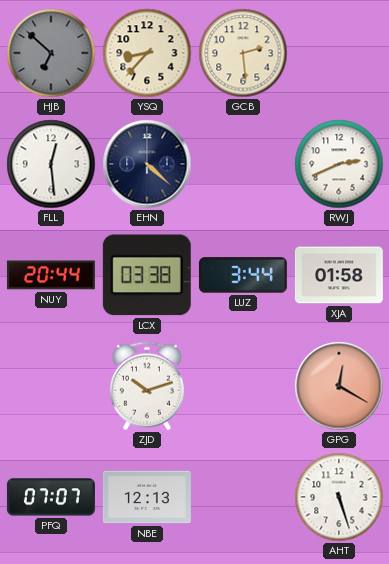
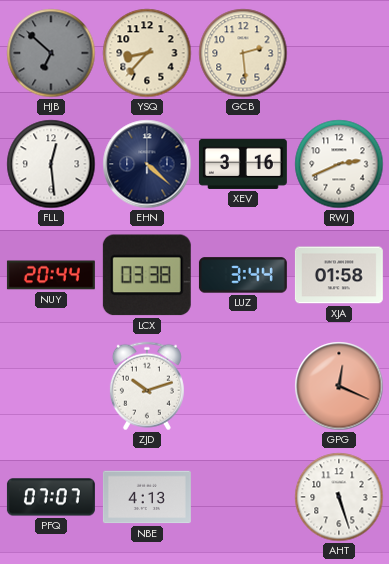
XEV: none -> 3:16 (243, 164)
GPG: 12:20 -> 12:19 (339, 386)
NBE: 12:13 -> 4:13 (147, 497)
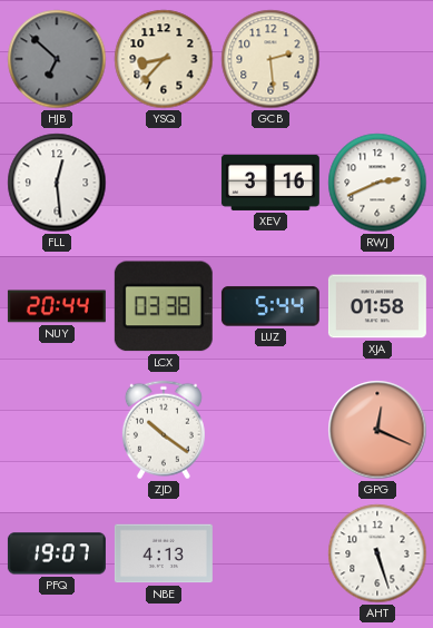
EHN: 4:22 -> none (147, 164)
LUZ: 3:44 -> 5:44 (270, 306)
ZJD: 10:12 -> 10:21 (164, 430)
PFQ: 07:07 -> 19:07 (57, 553)
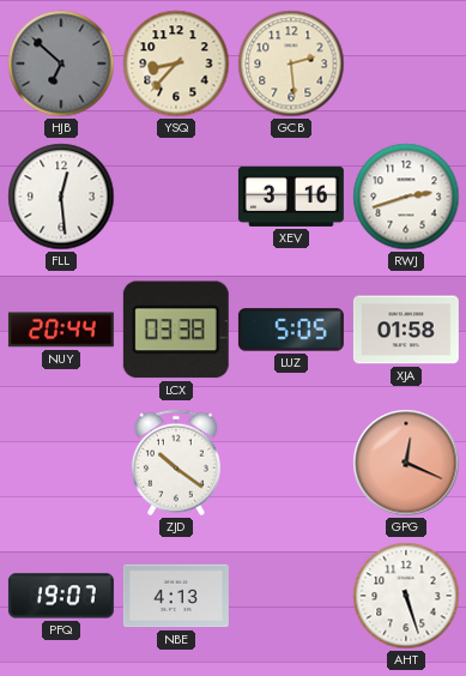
RWJ: 2:41 -> 2:42 (406, 197)
LUZ: 5:44 -> 5:05 (291, 330)
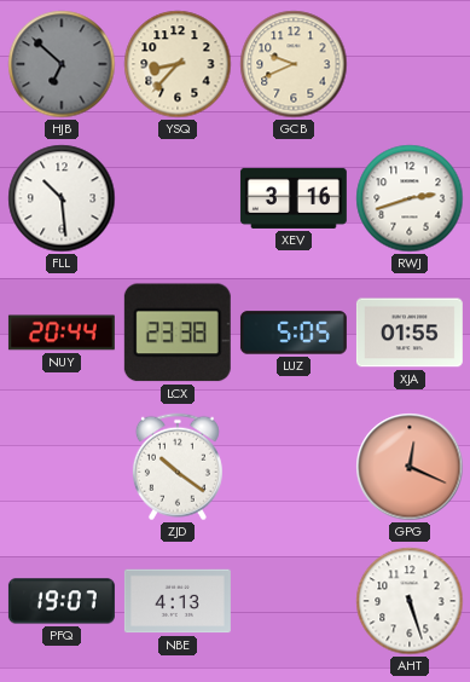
GCB: 2:29 -> 9:41 (294, 64)
FLL: 12:29 -> 10:29 (62, 198)
LCX: 03:38 -> 23:38 (178, 333)
XJA: 01:58 -> 01:55 (410, 333)
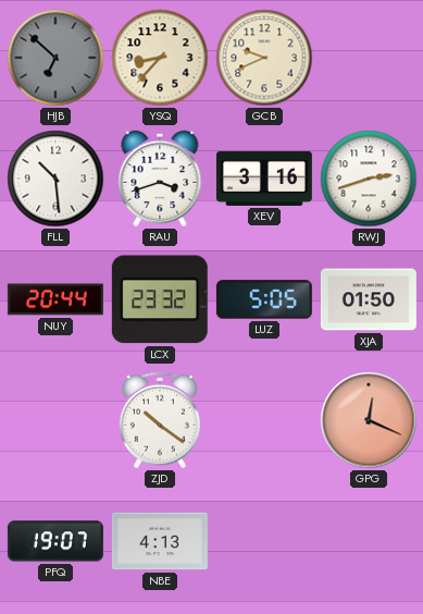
RAU: none -> 3:42 (160, 179)
LCX: 23:38 -> 23:32 (160, 299)
XJA: 01:55 -> 01:50 (369, 299)
AHT: 5:27 -> none (410, 601)
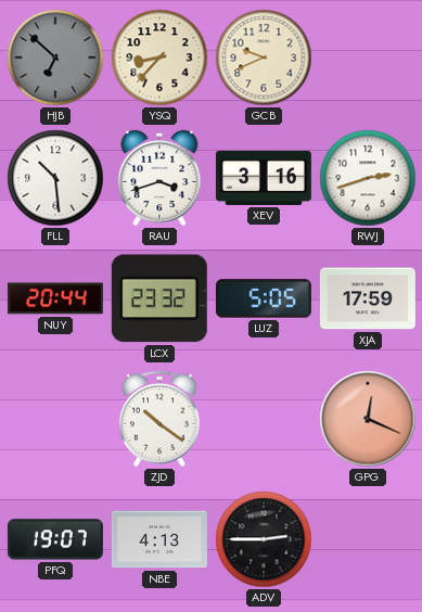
XJA: 01:50 -> 17:59 (368, 298)
ADV: none -> 2:45 (264, 539)
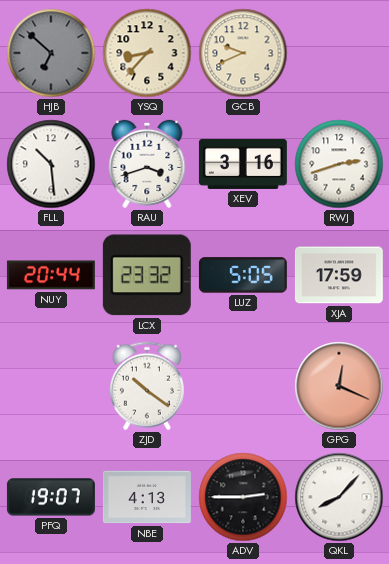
QKL: none -> 8:07 (339, 497)
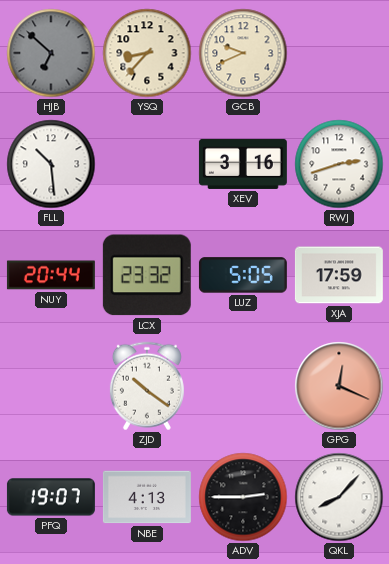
RAU: 3:42 -> none (147, 164)
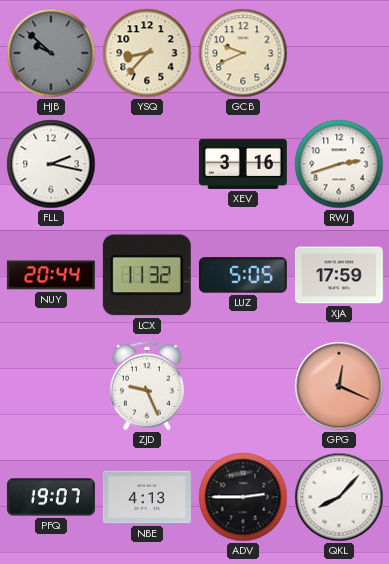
HJB: 6:52 -> 9:52 (51, 53)
FLL: 10:29 -> 2:17 (51, 164)
LCX: 23:32 -> 11:32 (147, 275)
ZJD: 10:21 -> 9:26 (147, 386)
